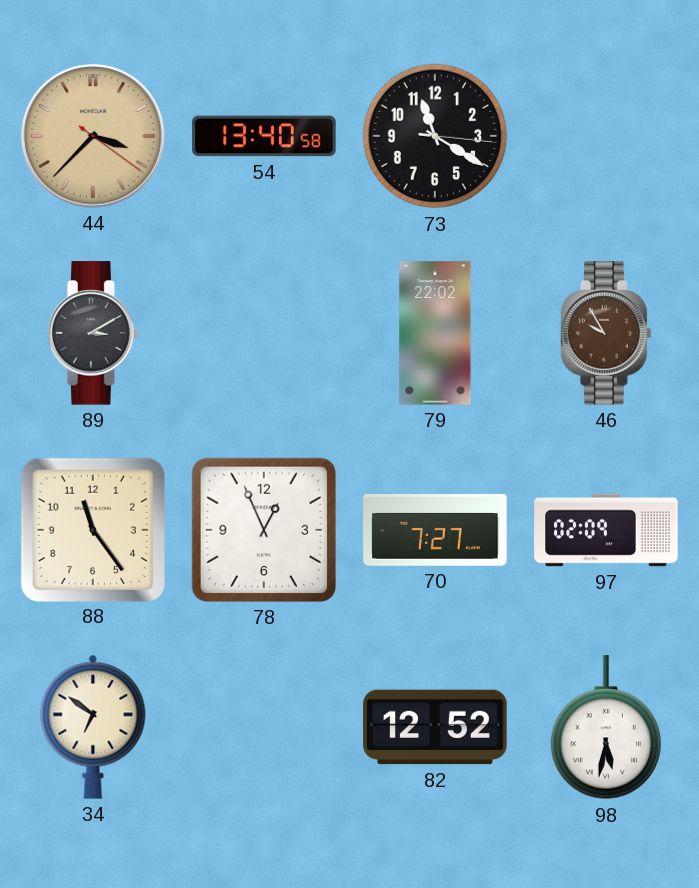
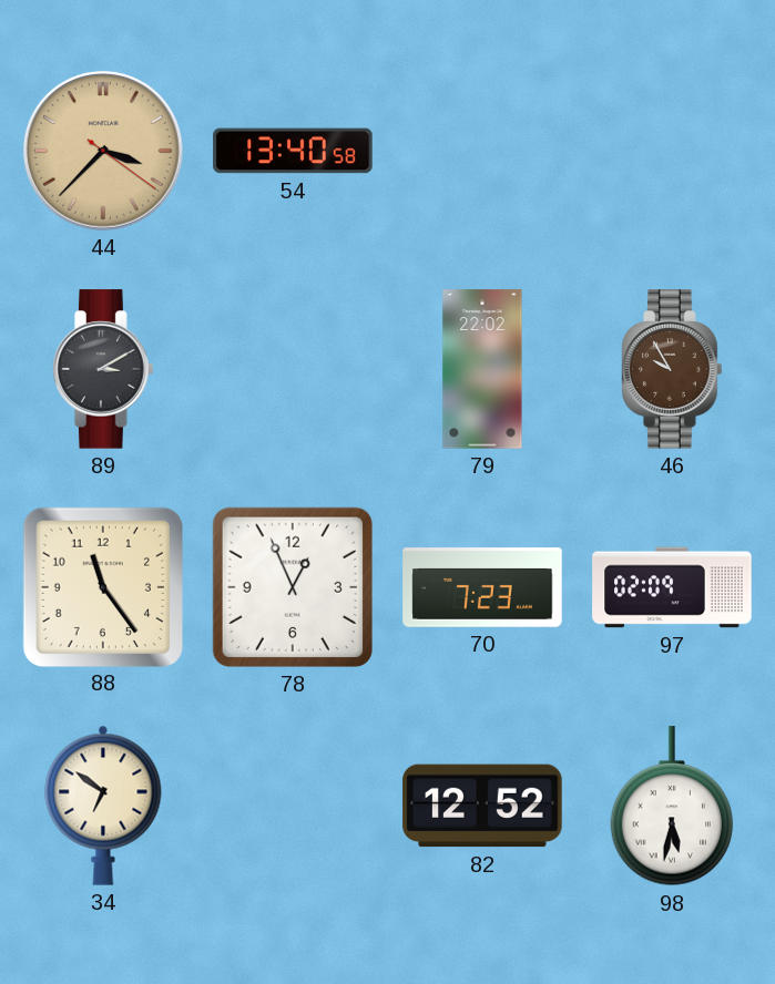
73: 11:20 -> none (435, 136)
70: 7:27 -> 7:23 (482, 587)
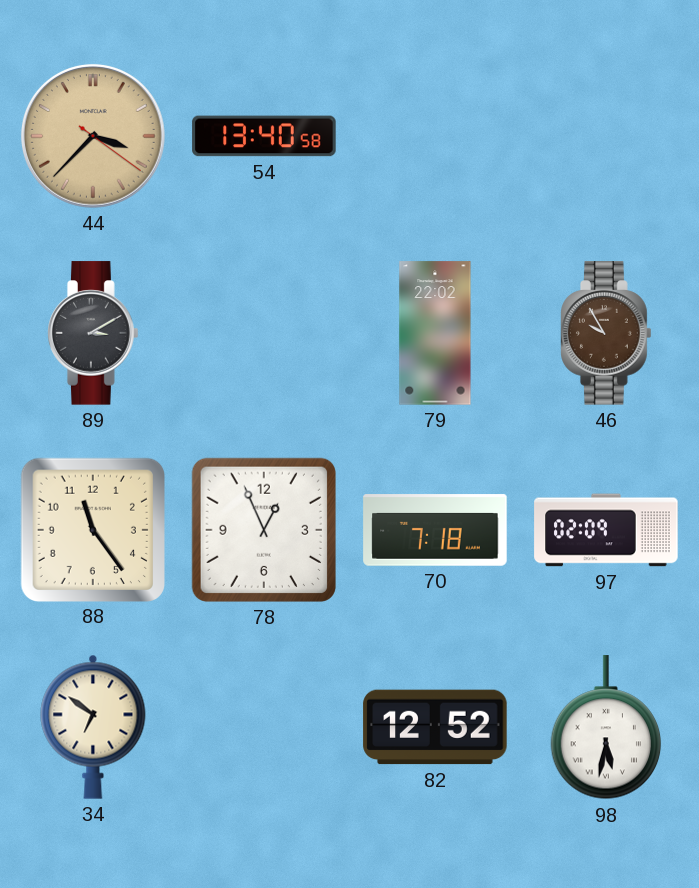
70: 7:23 -> 7:18 (435, 530)
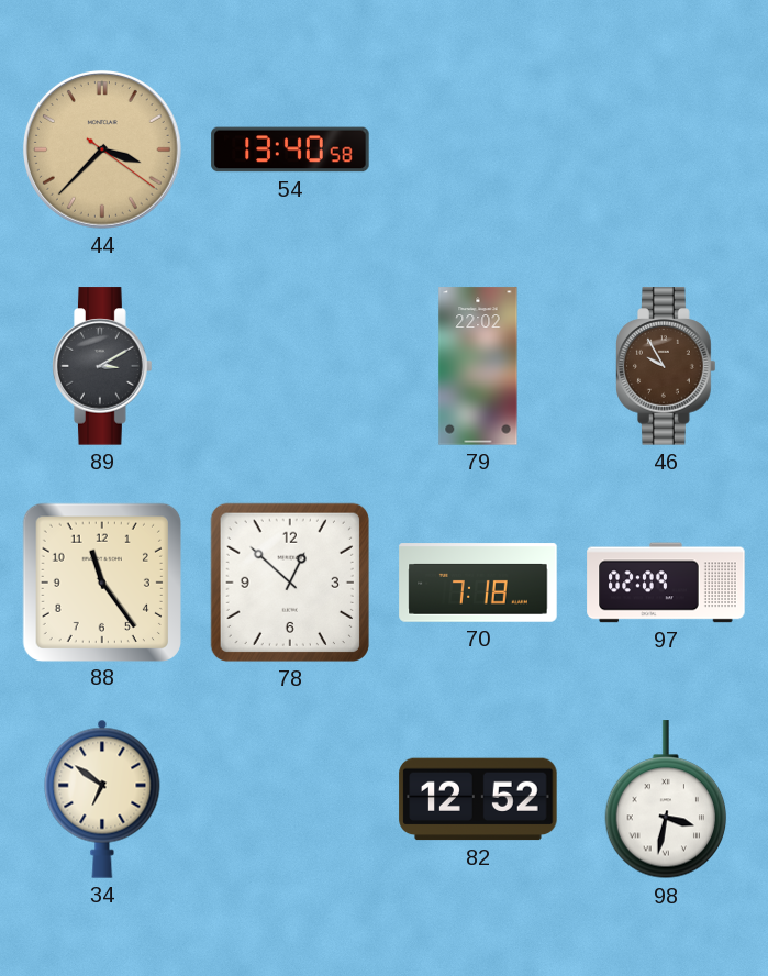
78: 12:56 -> 12:52 (290, 583)
98: 5:32 -> 3:32 (666, 800)
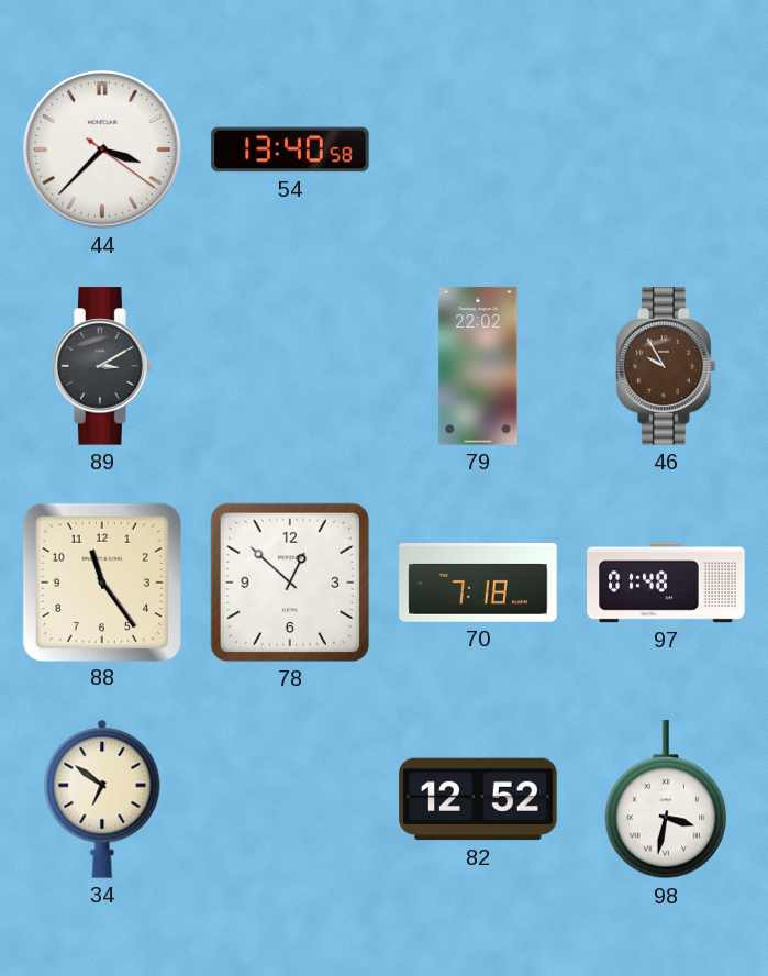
44 dial: champagne -> white (102, 149)
97: 02:09 -> 01:48 (666, 583)
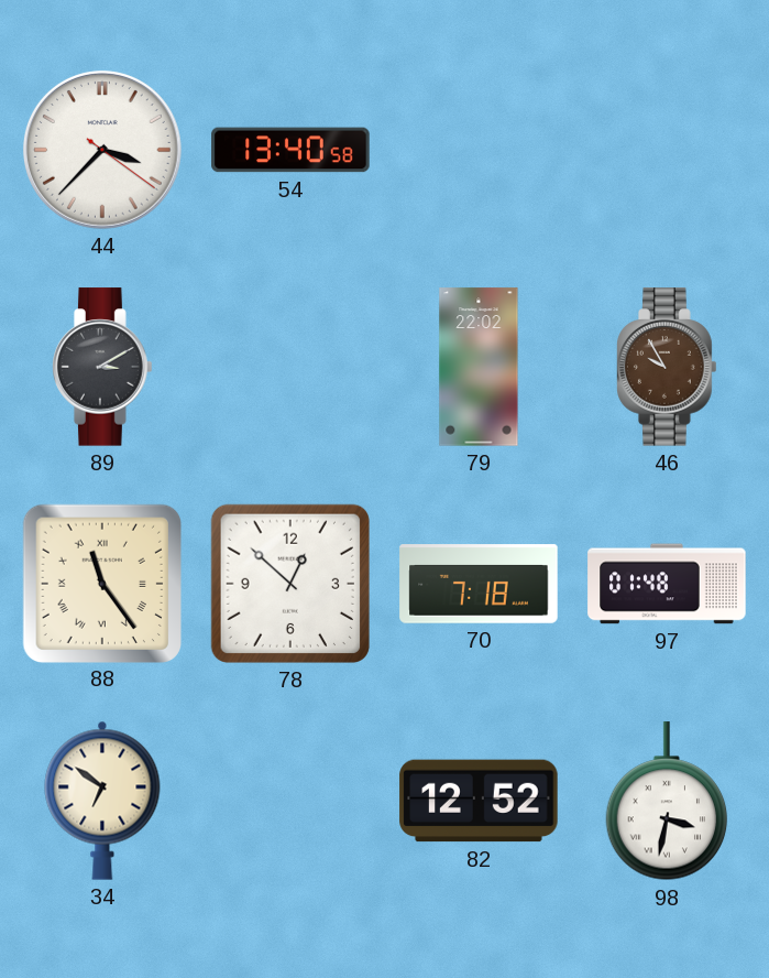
88 numerals: Arabic -> Roman (101, 583)
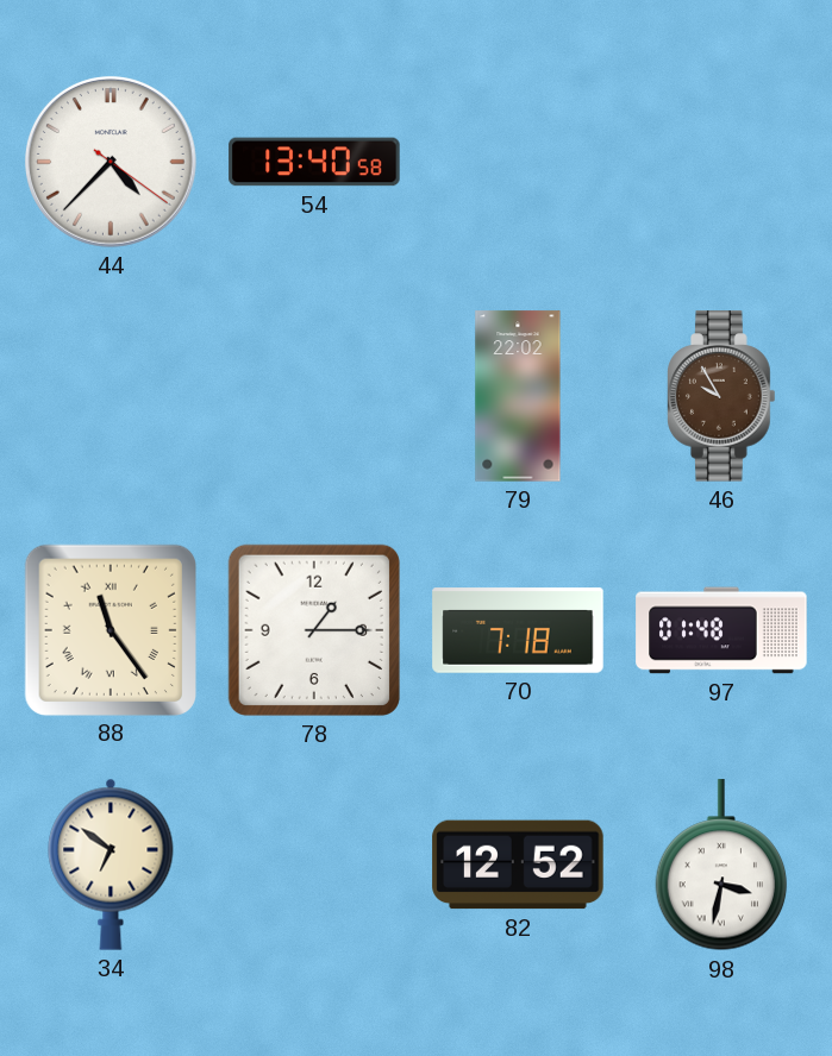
44: 3:37 -> 4:37 (111, 162)
89: 3:10 -> none (102, 367)
78: 12:52 -> 1:15 (314, 630)
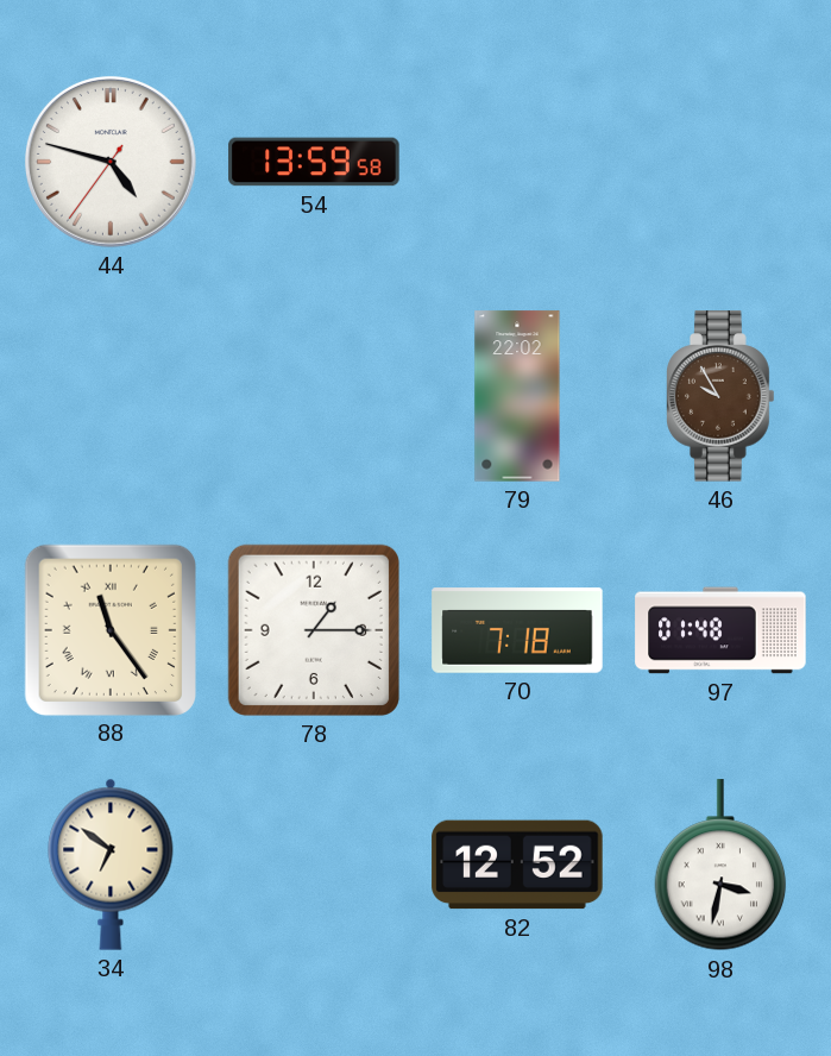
44: 4:37 -> 4:47 (111, 162)
54: 13:40 -> 13:59 (314, 162)
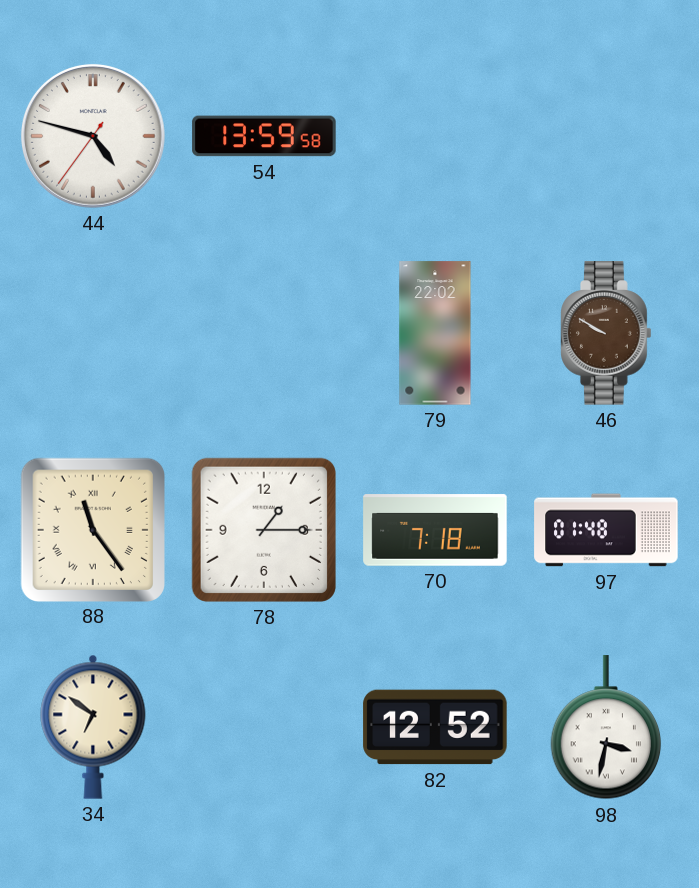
46: 9:55 -> 9:50 (606, 333)
